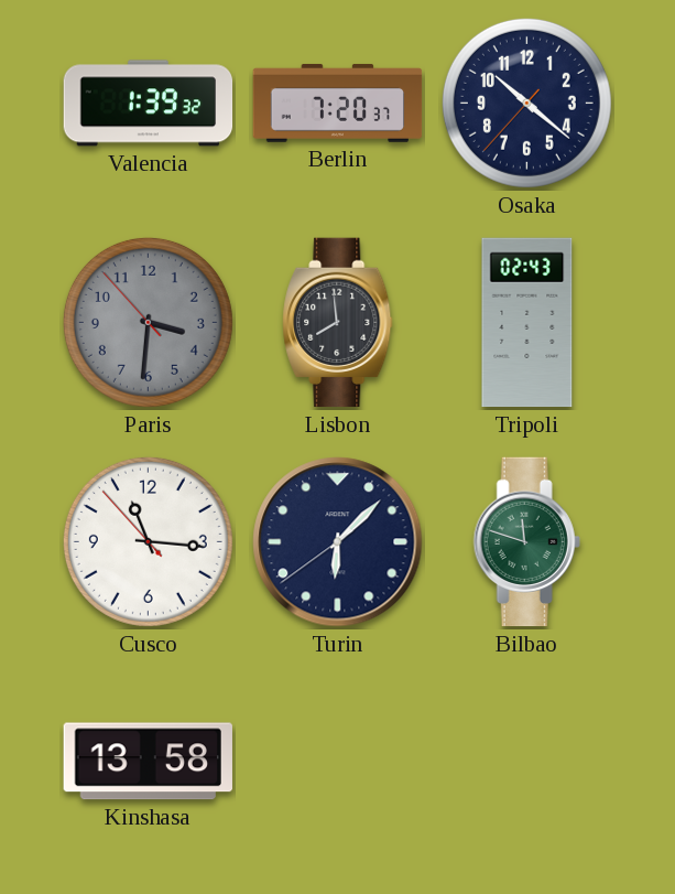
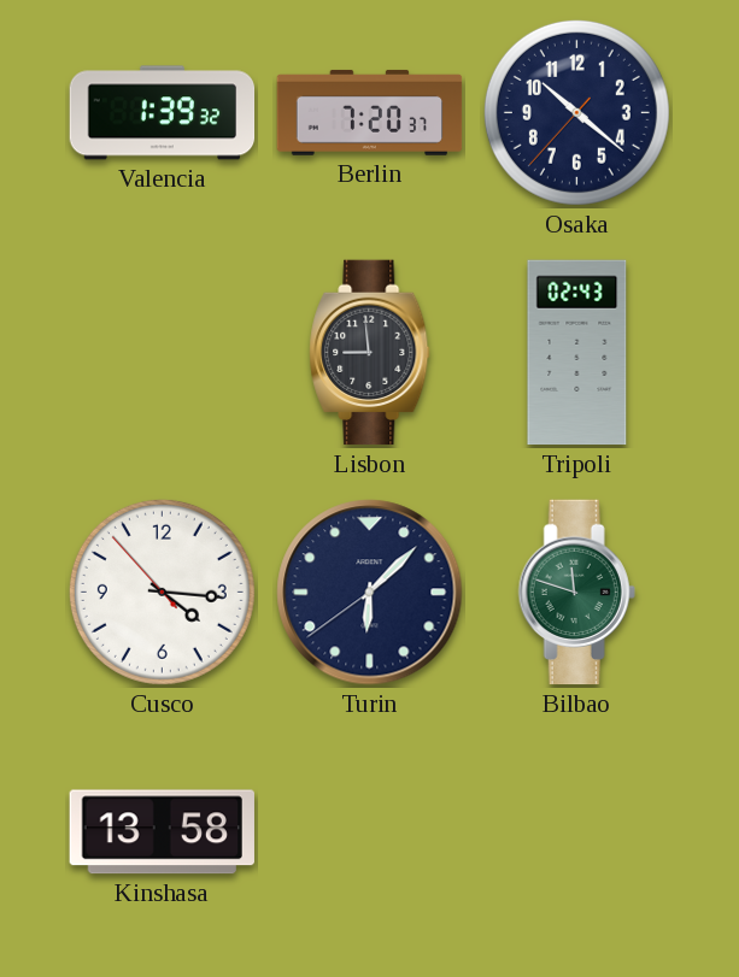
Paris: 3:30 -> none (148, 322)
Lisbon: 7:59 -> 8:59 (370, 353)
Cusco: 11:15 -> 4:15 (162, 592)
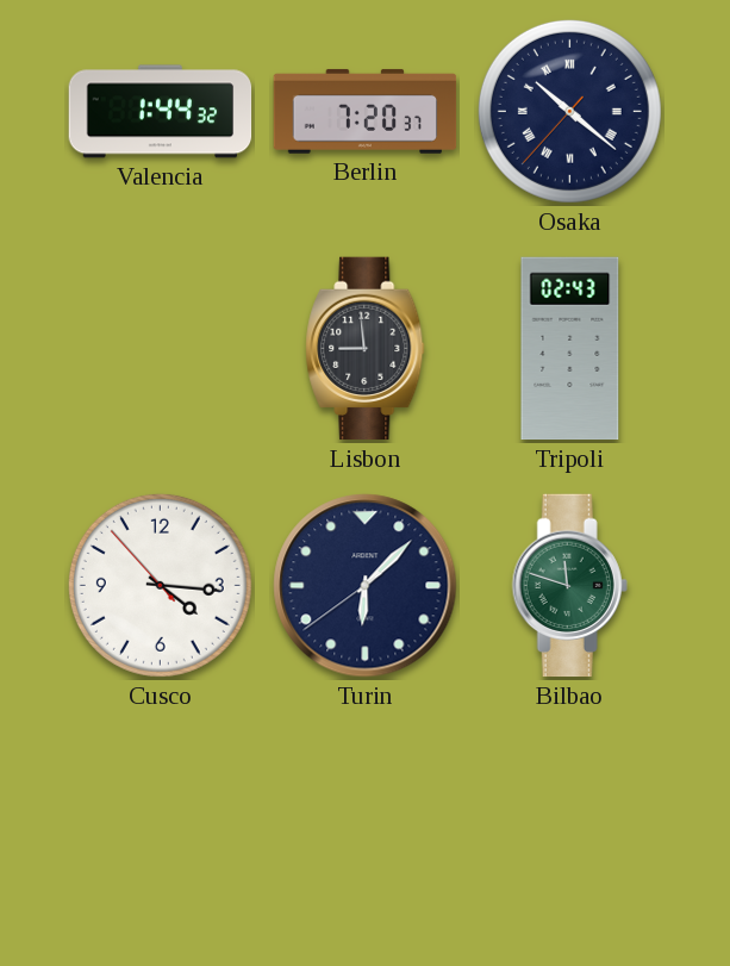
Valencia: 1:39 -> 1:44 (161, 112)
Osaka numerals: Arabic -> Roman (569, 111)
Kinshasa: 13:58 -> none (162, 832)
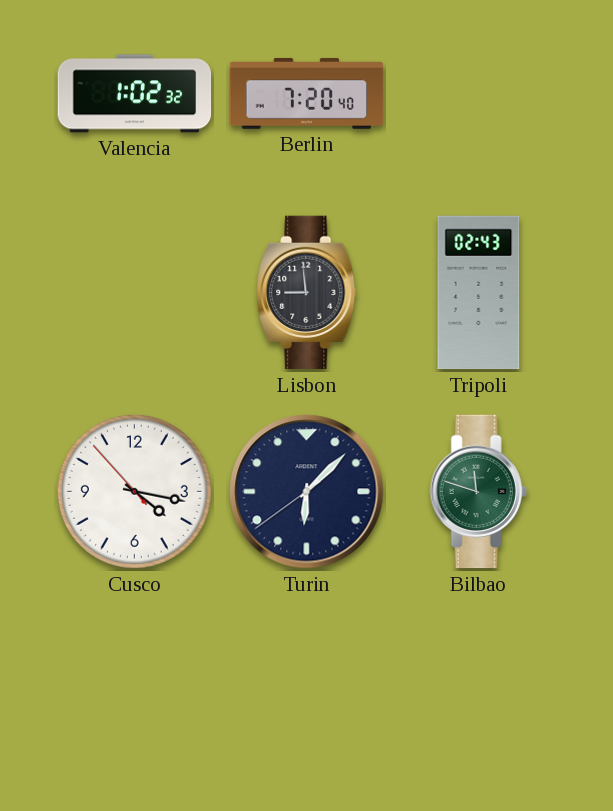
Valencia: 1:44 -> 1:02 (135, 94)
Berlin: 7:20:37 -> 7:20:40 (307, 93)
Osaka: 10:21 -> none (569, 111)
Cusco: 4:15 -> 4:16 (134, 491)
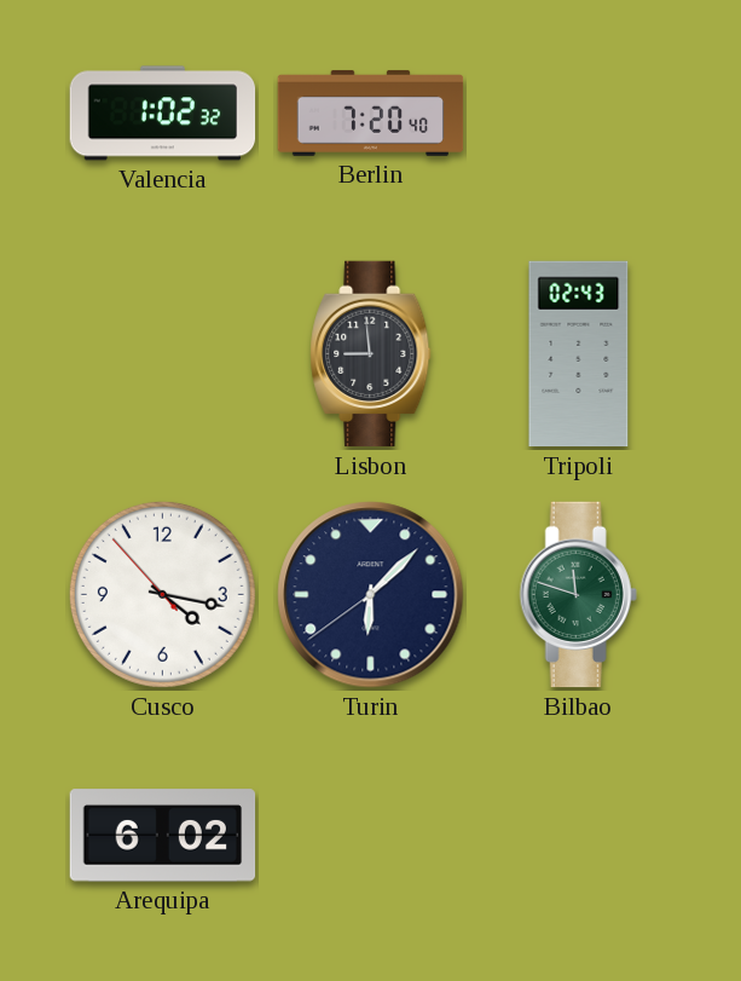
Arequipa: none -> 6:02 (163, 836)
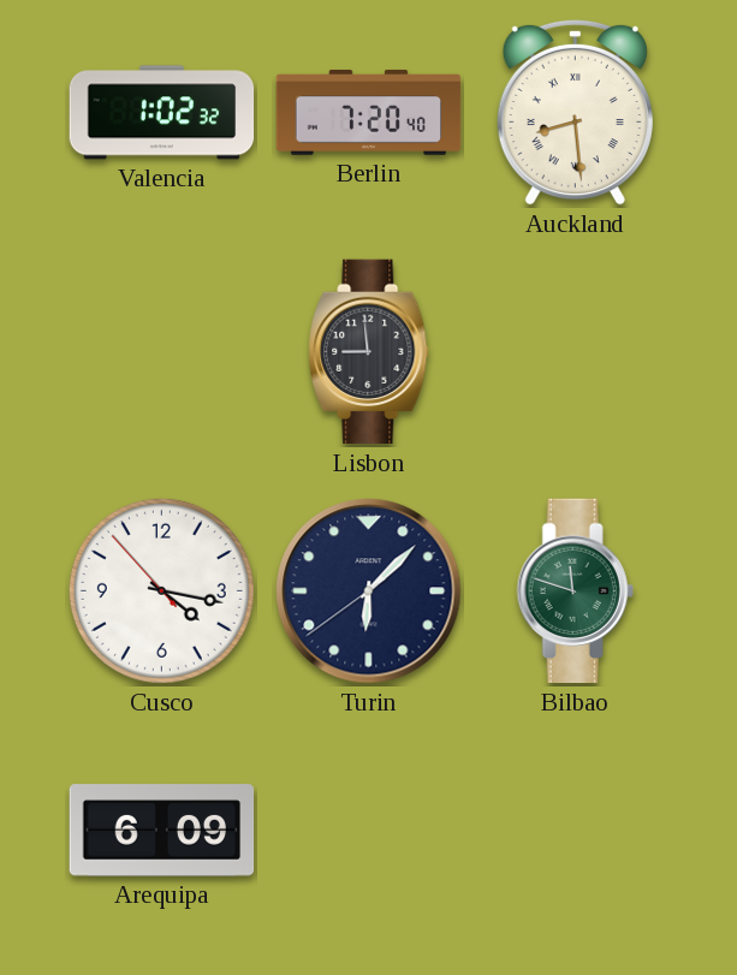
Auckland: none -> 8:29 (575, 112)
Tripoli: 02:43 -> none (579, 354)
Arequipa: 6:02 -> 6:09 (162, 831)
